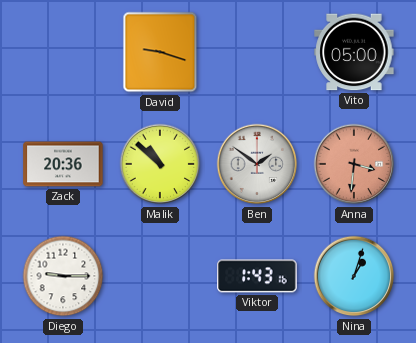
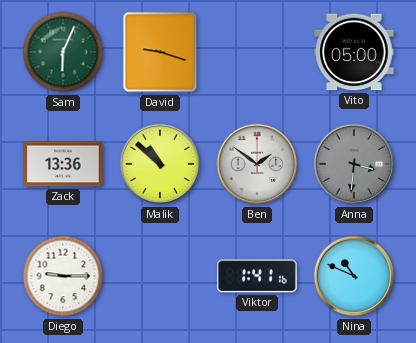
Sam: none -> 6:04 (63, 52)
Zack: 20:36 -> 13:36 (63, 164)
Anna dial: salmon -> grey (354, 164)
Viktor: 1:43 -> 1:41 (257, 276)
Nina: 1:03 -> 10:49 (354, 276)
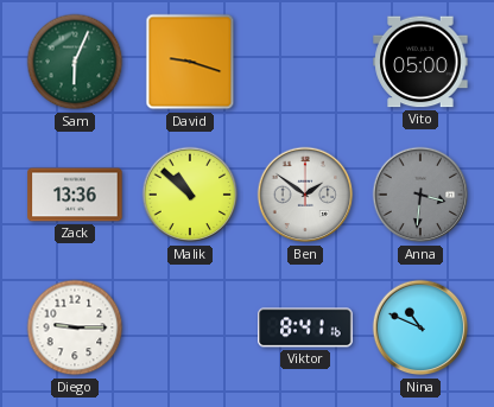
Viktor: 1:41 -> 8:41 (305, 327)
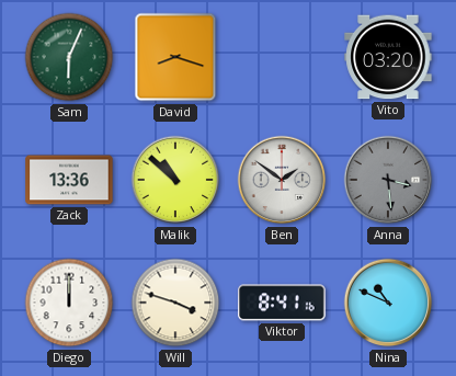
David: 9:18 -> 8:18 (175, 57)
Vito: 05:00 -> 03:20 (388, 57)
Anna: 3:31 -> 3:29 (388, 180)
Diego: 9:15 -> 12:00 (69, 303)
Will: none -> 3:48 (175, 303)
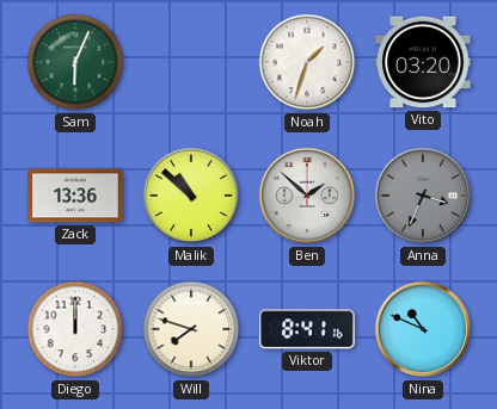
David: 8:18 -> none (175, 57)
Noah: none -> 1:33 (307, 62)
Ben: 1:51 -> 1:52 (307, 196)
Anna: 3:29 -> 3:34 (423, 196)
Will: 3:48 -> 7:48 (191, 329)
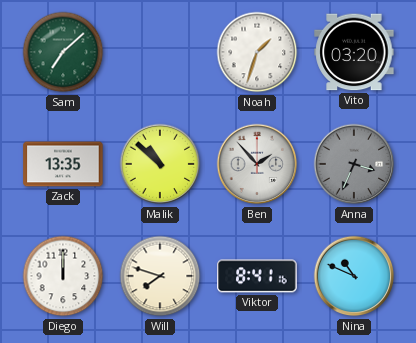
Sam: 6:04 -> 7:08 (63, 52)
Zack: 13:36 -> 13:35 (63, 164)
Ben: 1:52 -> 1:53 (257, 164)
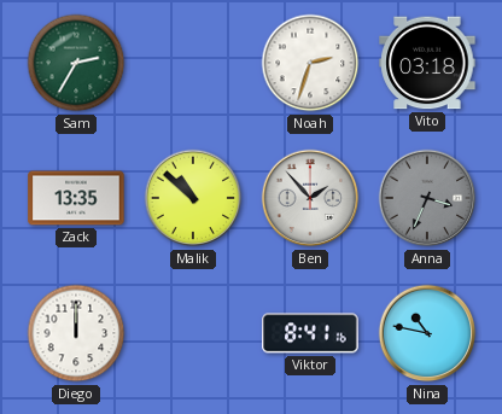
Sam: 7:08 -> 2:35 (76, 63)
Noah: 1:33 -> 2:33 (310, 63)
Vito: 03:20 -> 03:18 (427, 63)
Will: 7:48 -> none (160, 276)
Nina: 10:49 -> 10:47 (427, 333)
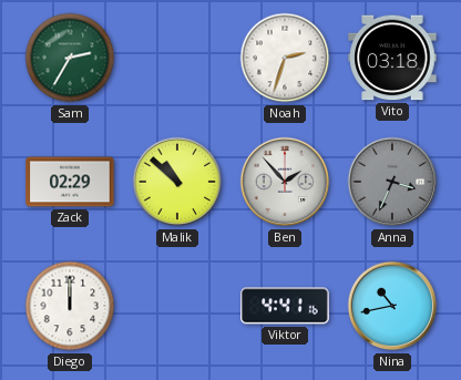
Zack: 13:35 -> 02:29 (70, 182)
Viktor: 8:41 -> 4:41 (285, 306)
Nina: 10:47 -> 10:43 (392, 306)
